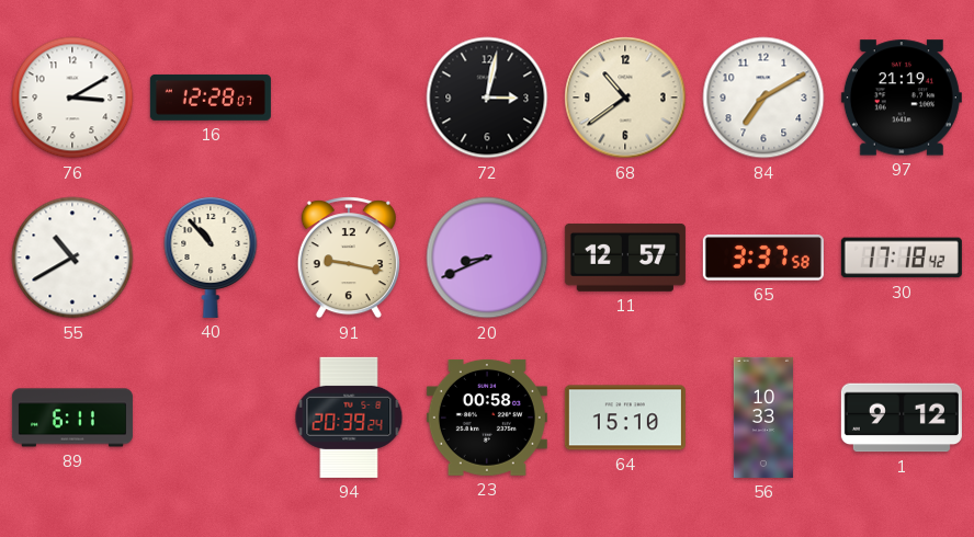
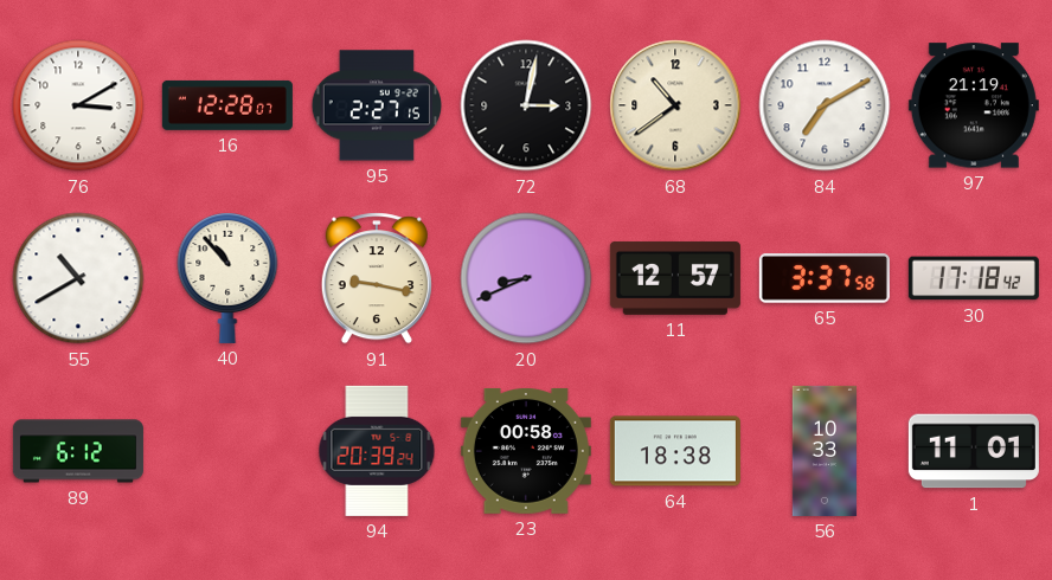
95: none -> 2:27 (376, 105)
89: 6:11 -> 6:12 (78, 451)
64: 15:10 -> 18:38 (675, 451)
1: 9:12 -> 11:01 (974, 451)
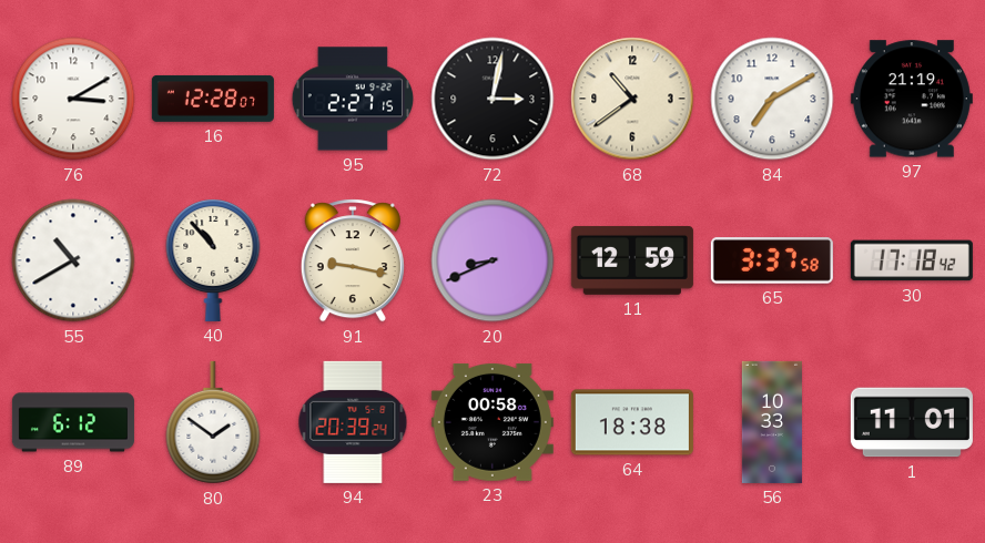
11: 12:57 -> 12:59 (632, 260)
80: none -> 1:51 (213, 422)
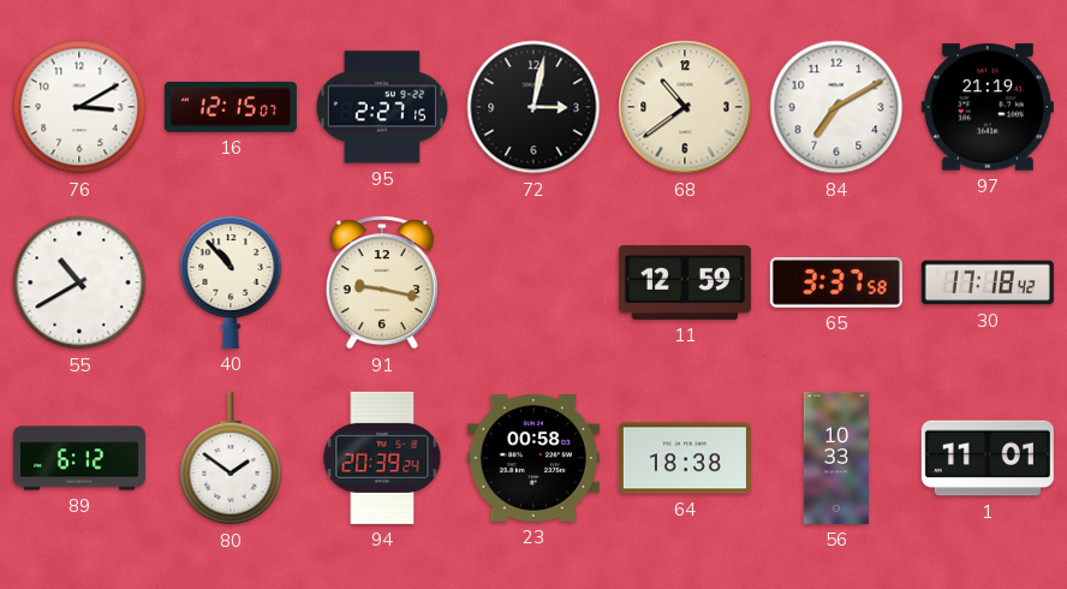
16: 12:28 -> 12:15 (231, 107)
20: 8:41 -> none (492, 260)
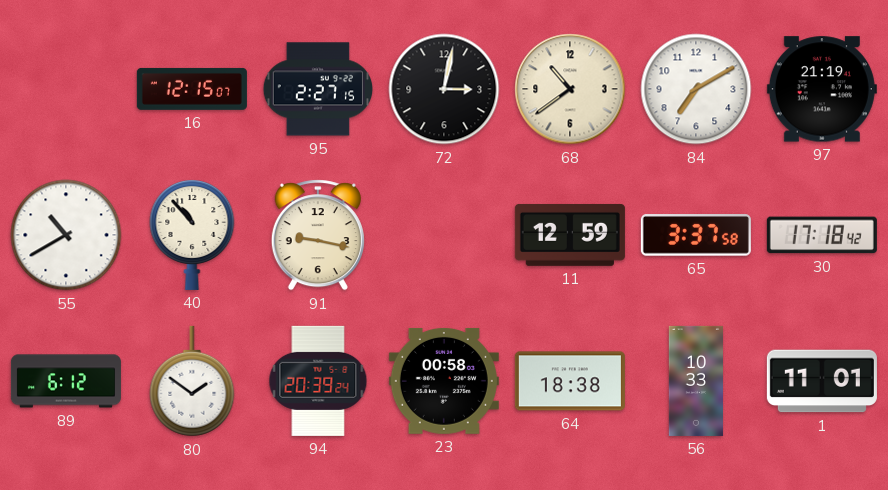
76: 3:10 -> none (79, 107)
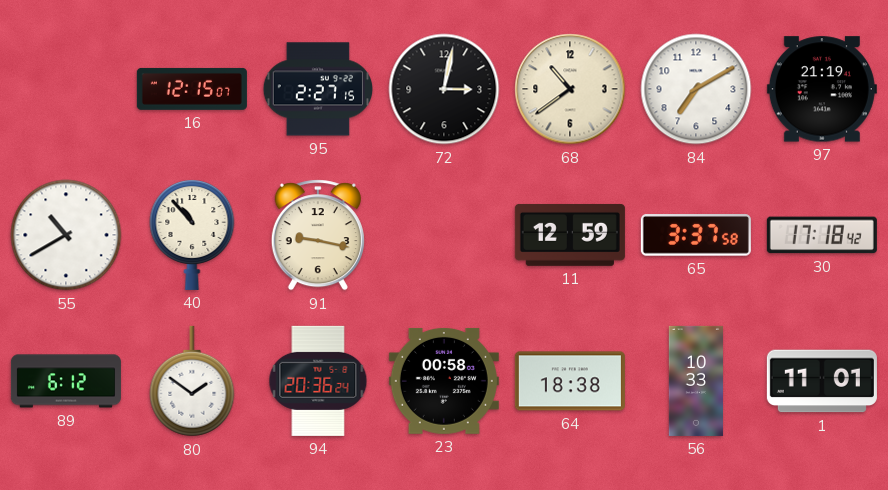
94: 20:39 -> 20:36 (318, 381)
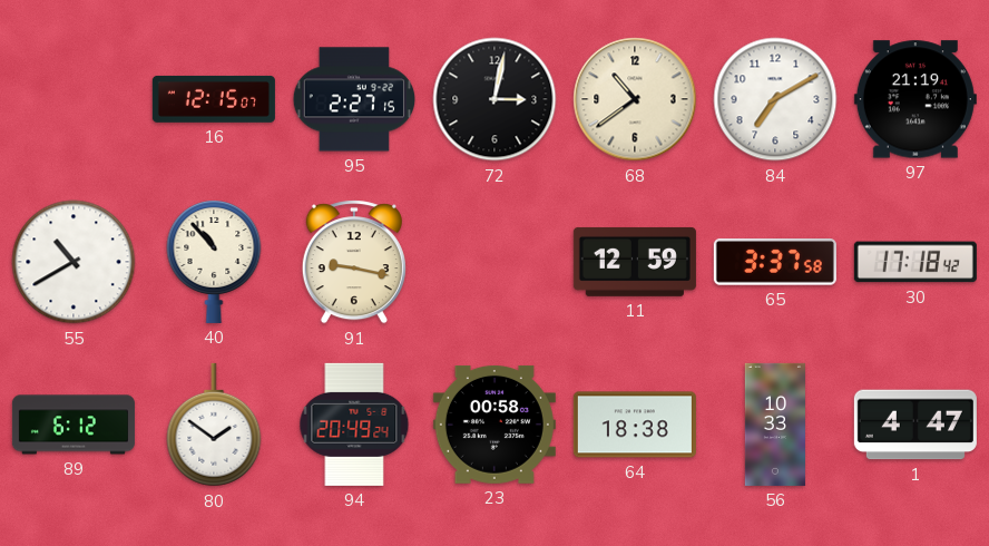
94: 20:36 -> 20:49 (354, 425)
1: 11:01 -> 4:47 (915, 425)
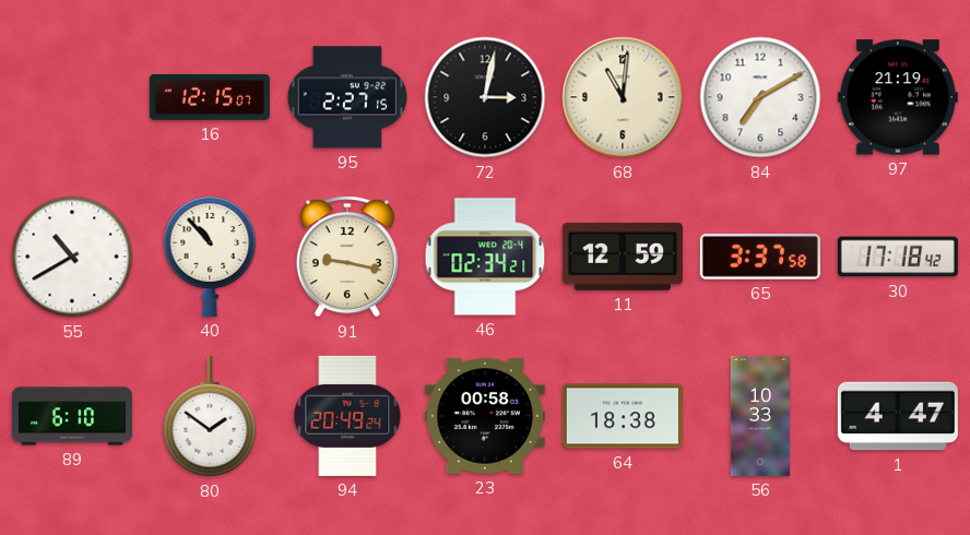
68: 10:39 -> 11:01 (623, 97)
46: none -> 02:34 (485, 257)
89: 6:12 -> 6:10 (72, 416)
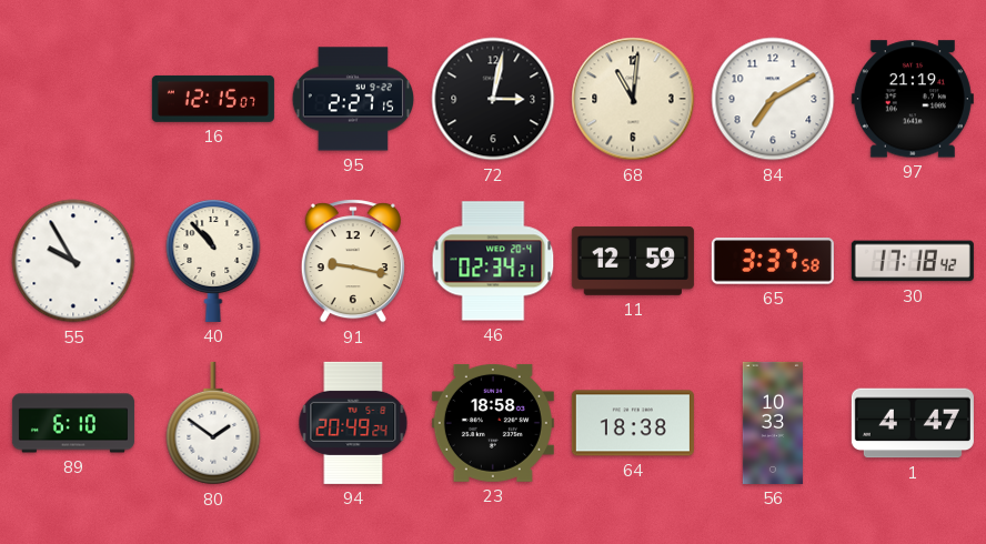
55: 10:40 -> 9:55 (73, 261)
23: 00:58 -> 18:58 (493, 423)
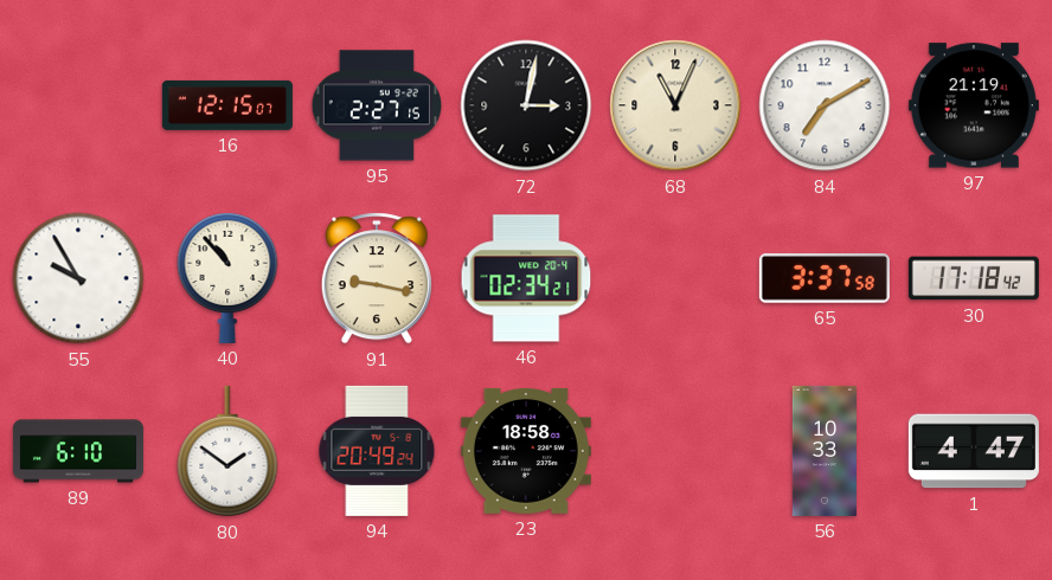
68: 11:01 -> 11:04 (675, 105)
11: 12:59 -> none (633, 261)
64: 18:38 -> none (633, 423)
